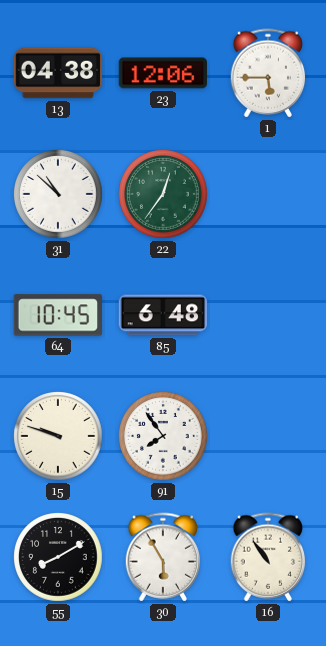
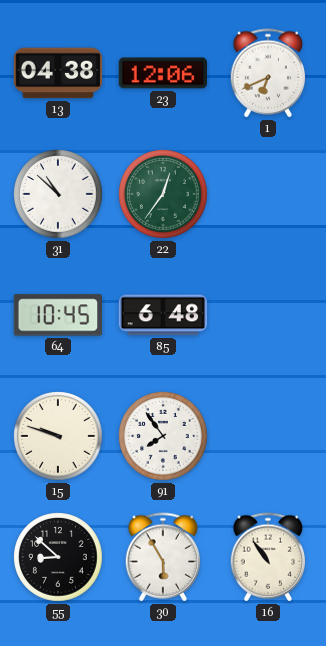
1: 5:45 -> 6:41 (268, 73)
55: 8:10 -> 8:52 (58, 557)
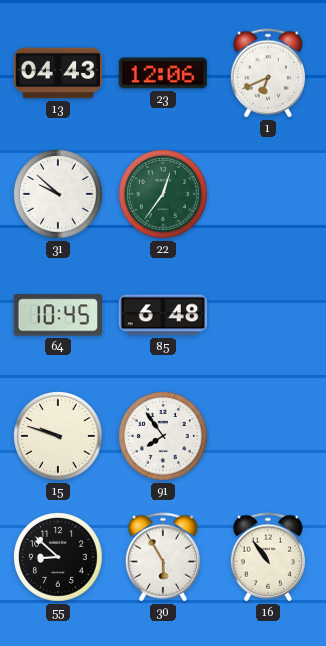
13: 04:38 -> 04:43 (58, 73)
31: 10:52 -> 9:52 (58, 194)
